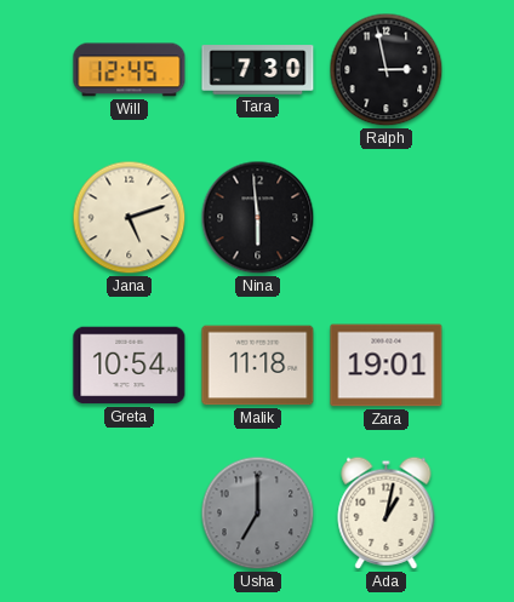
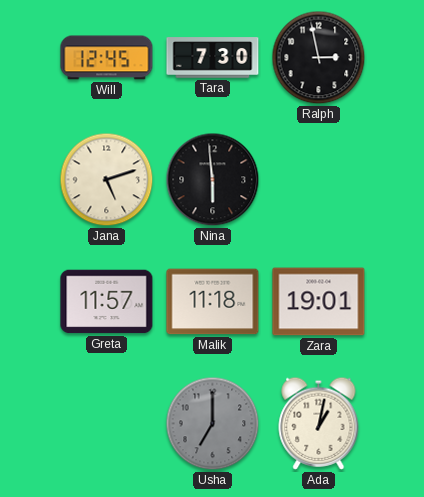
Greta: 10:54 -> 11:57 (107, 302)
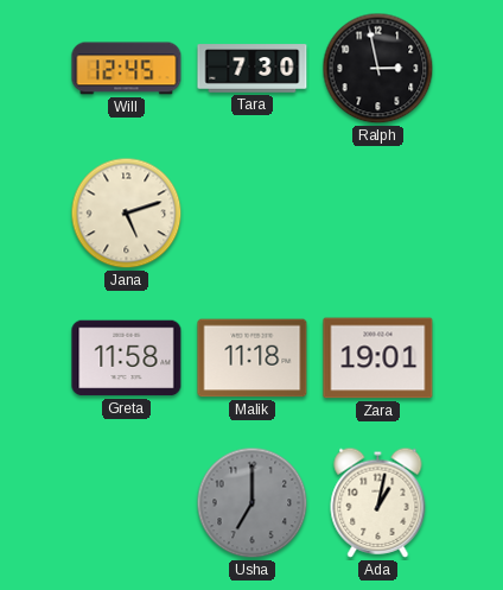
Nina: 5:59 -> none (213, 180)
Greta: 11:57 -> 11:58 (127, 359)
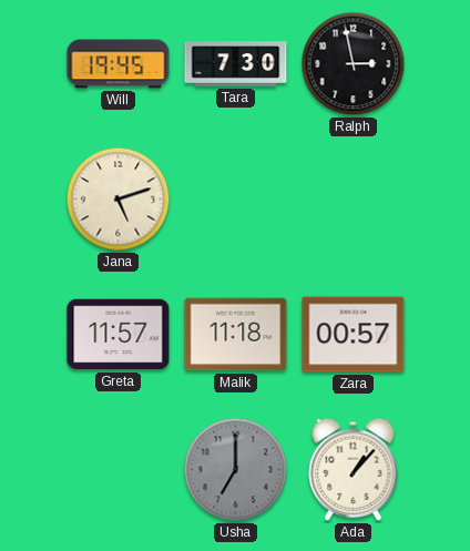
Will: 12:45 -> 19:45 (119, 64)
Greta: 11:58 -> 11:57 (119, 335)
Zara: 19:01 -> 00:57 (354, 335)
Ada: 1:02 -> 1:07 (354, 469)
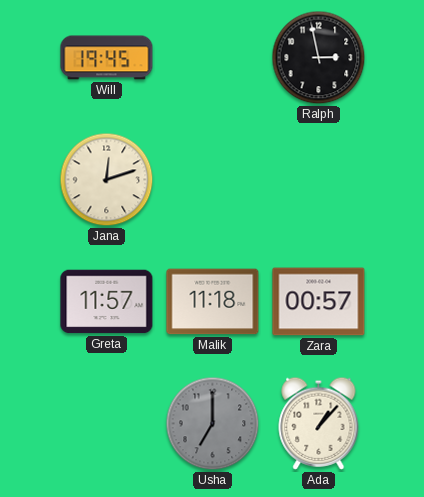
Tara: 7:30 -> none (236, 64)
Jana: 5:12 -> 12:12 (107, 180)
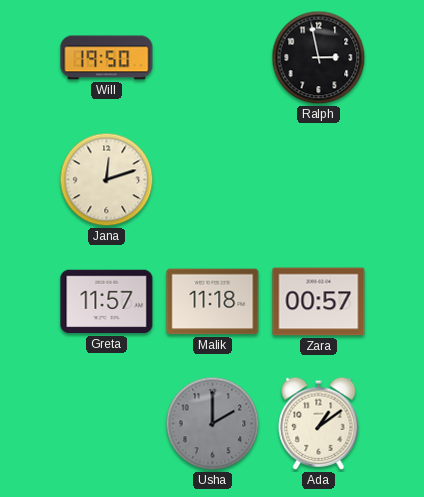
Will: 19:45 -> 19:50 (107, 58)
Usha: 7:00 -> 2:00 (213, 424)
Ada: 1:07 -> 1:09 (319, 423)
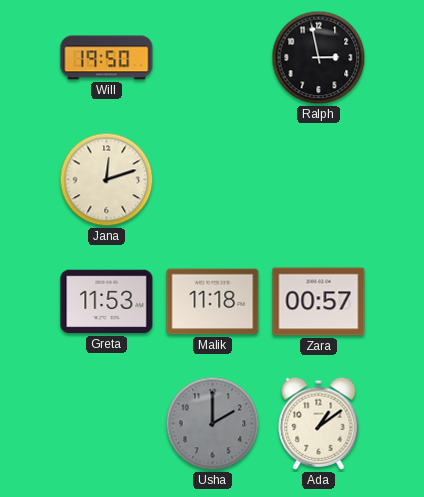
Greta: 11:57 -> 11:53 (107, 302)
